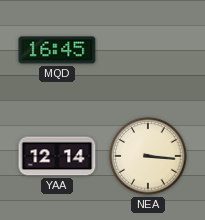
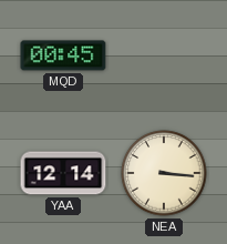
MQD: 16:45 -> 00:45 (63, 55)
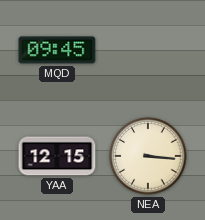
MQD: 00:45 -> 09:45 (57, 50)
YAA: 12:14 -> 12:15 (57, 156)
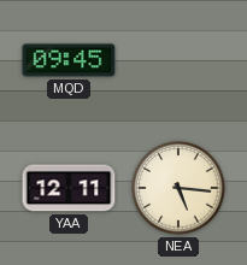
YAA: 12:15 -> 12:11 (69, 188)
NEA: 3:16 -> 5:16 (178, 188)
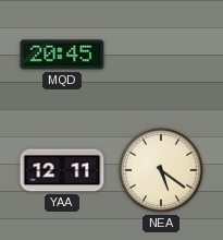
MQD: 09:45 -> 20:45 (62, 55)
NEA: 5:16 -> 5:21 (161, 170)
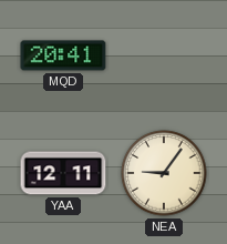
MQD: 20:45 -> 20:41 (63, 55)
NEA: 5:21 -> 9:06 (164, 173)
